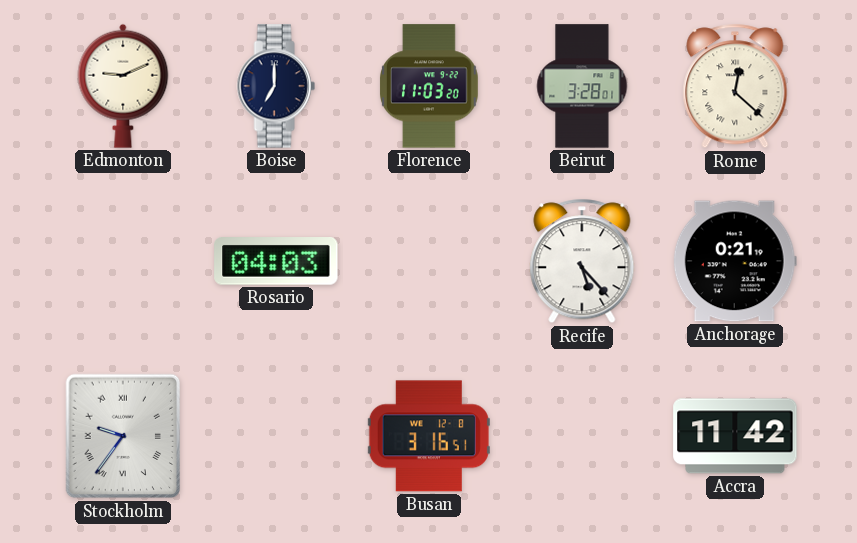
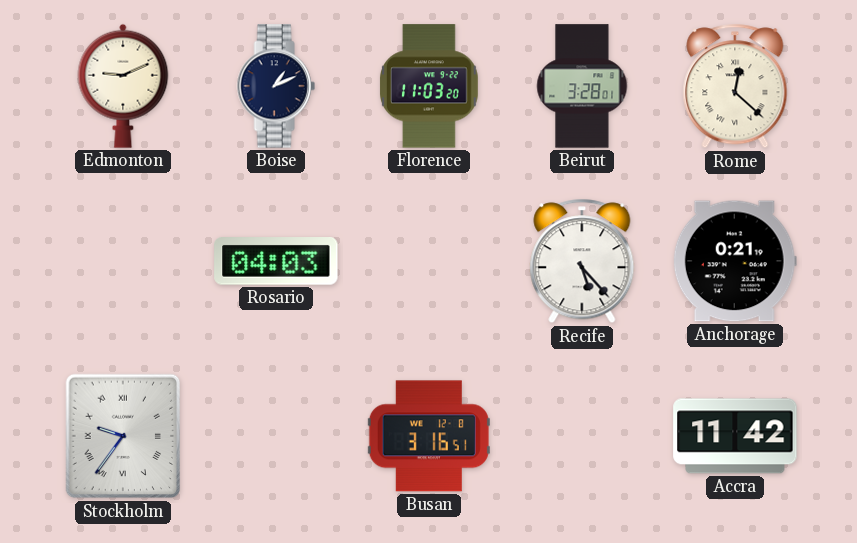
Boise: 7:00 -> 1:11 (276, 86)
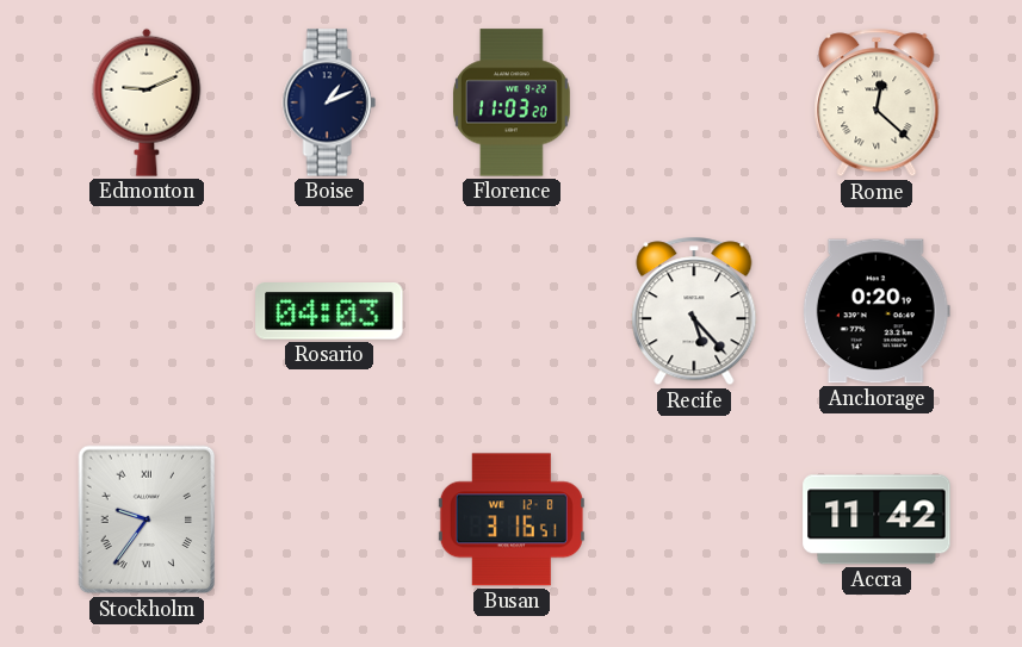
Beirut: 3:28 -> none (582, 86)
Anchorage: 0:21 -> 0:20 (877, 311)
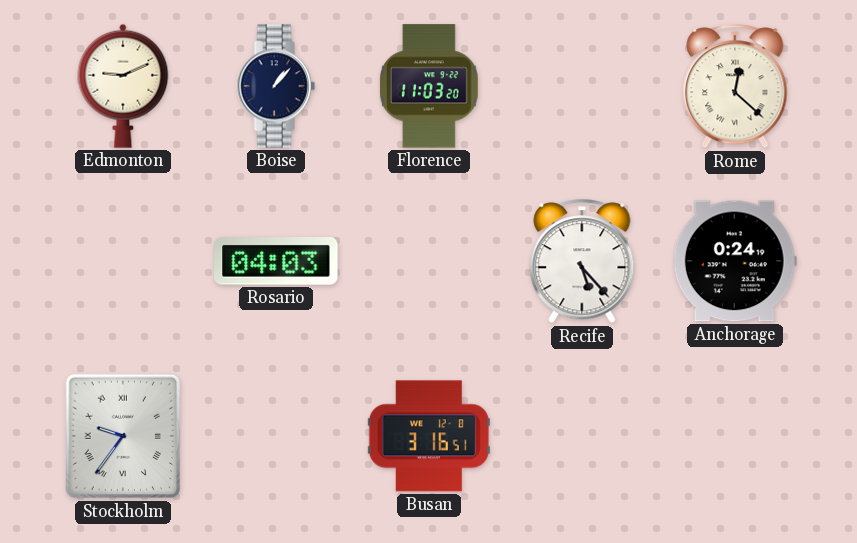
Boise: 1:11 -> 1:07 (276, 86)
Anchorage: 0:20 -> 0:24 (735, 261)
Accra: 11:42 -> none (877, 520)
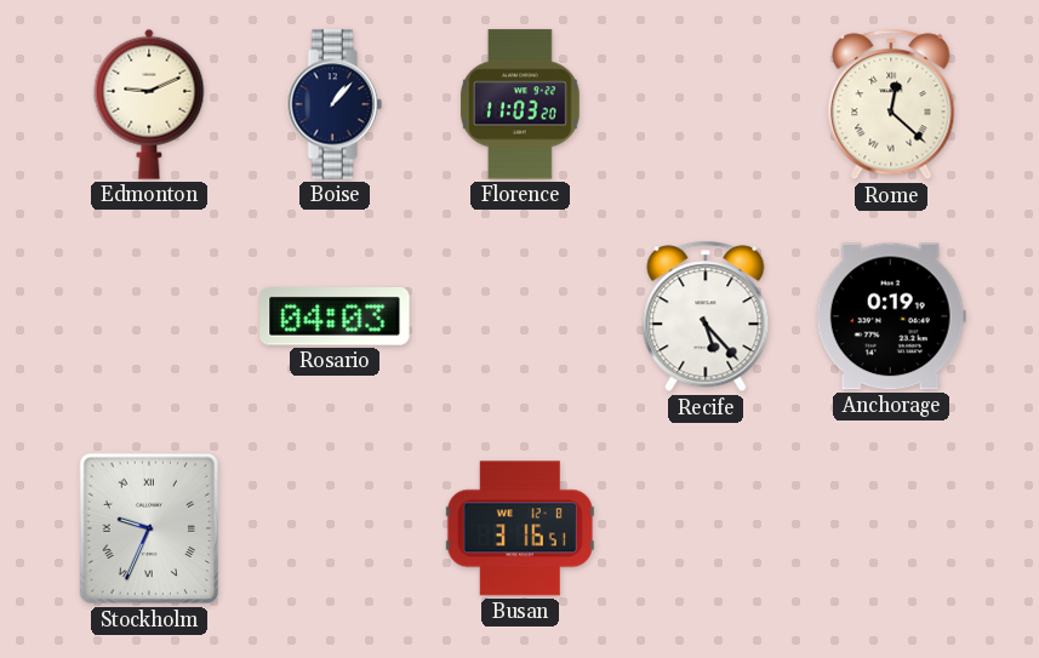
Anchorage: 0:24 -> 0:19 (891, 316)
Stockholm: 9:36 -> 9:34 (149, 528)
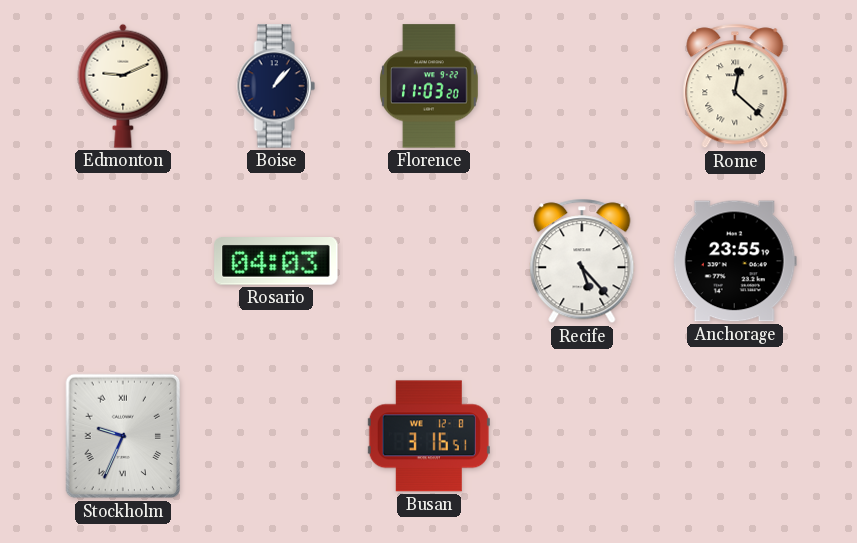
Anchorage: 0:19 -> 23:55 (735, 261)
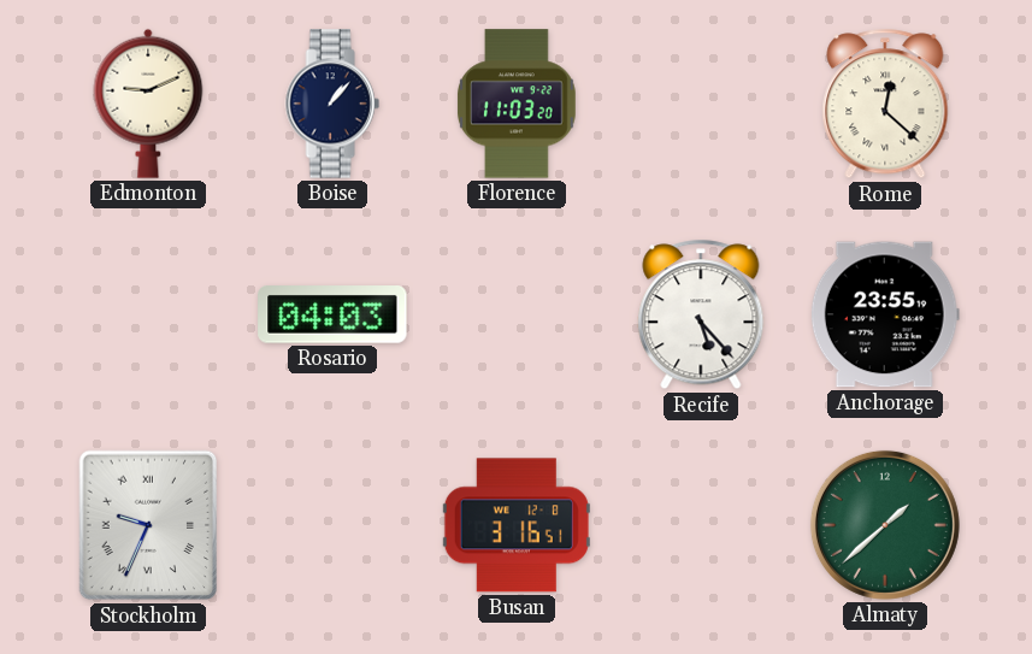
Almaty: none -> 1:38 (885, 525)
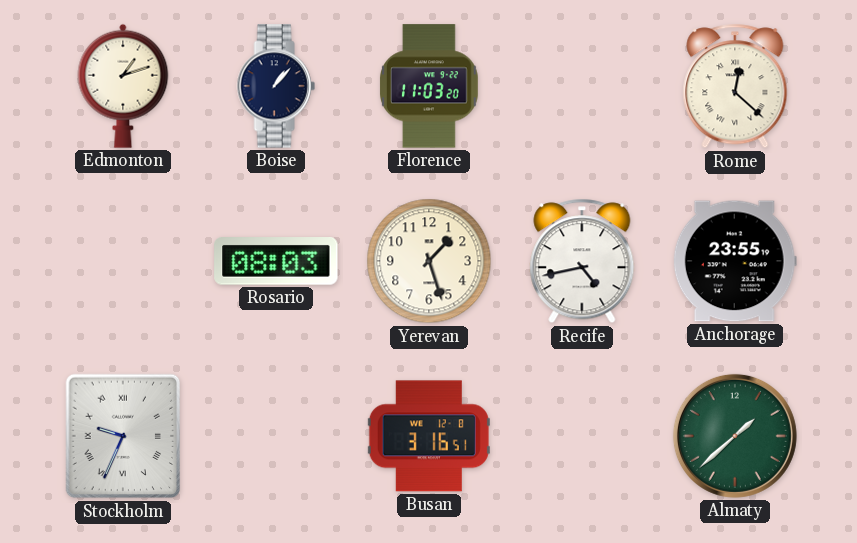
Edmonton: 9:11 -> 1:12 (123, 86)
Rosario: 04:03 -> 08:03 (276, 262)
Yerevan: none -> 1:27 (429, 261)
Recife: 5:23 -> 4:43 (582, 261)
